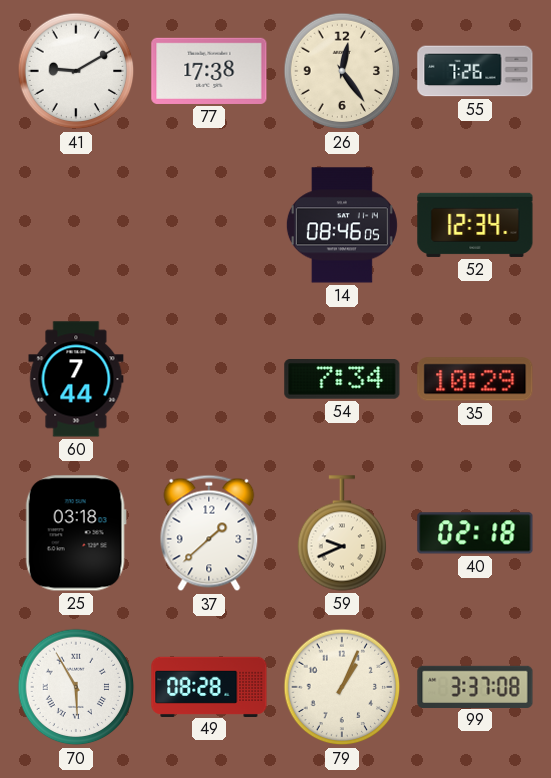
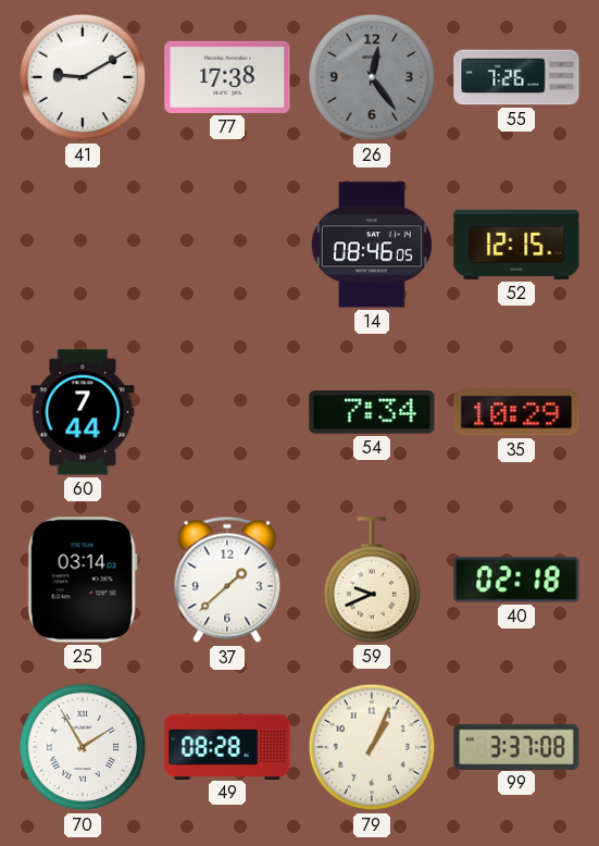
26 dial: cream -> grey (372, 77)
52: 12:34 -> 12:15 (516, 245)
25: 03:18 -> 03:14 (83, 580)
70: 5:55 -> 1:55 (83, 747)
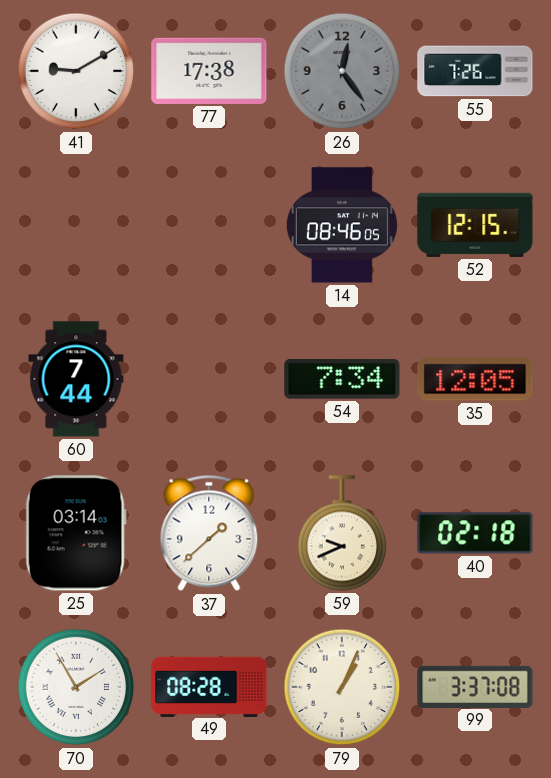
35: 10:29 -> 12:05 (475, 379)
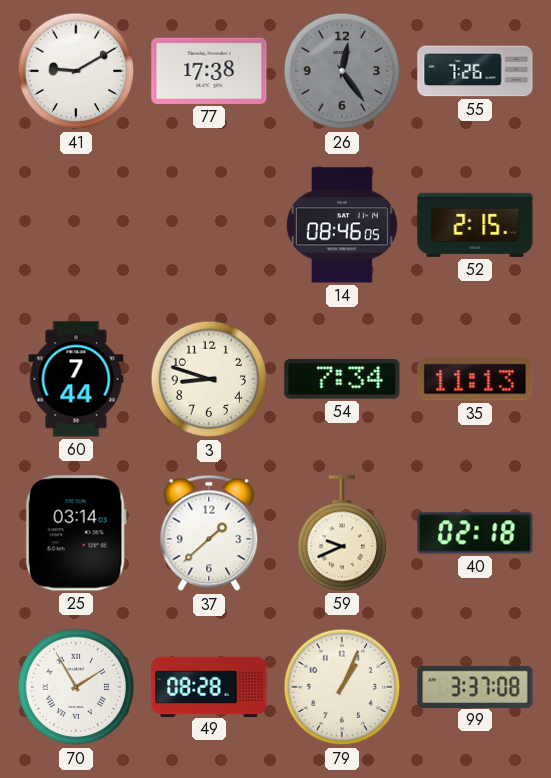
52: 12:15 -> 2:15 (475, 225)
3: none -> 8:48 (209, 379)
35: 12:05 -> 11:13 (475, 379)
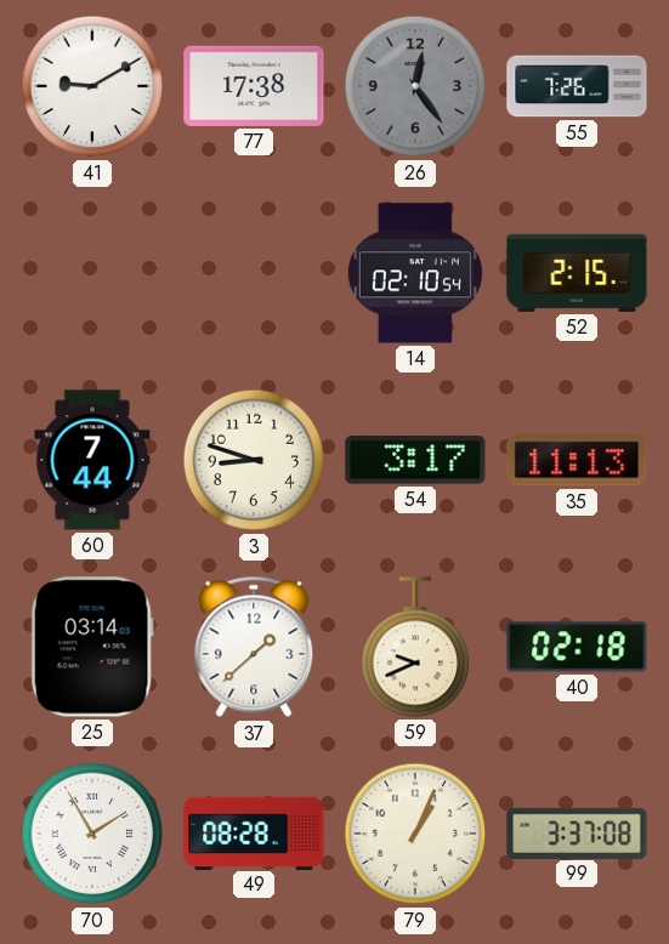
14: 08:46 -> 02:10 (415, 273)
54: 7:34 -> 3:17 (415, 460)
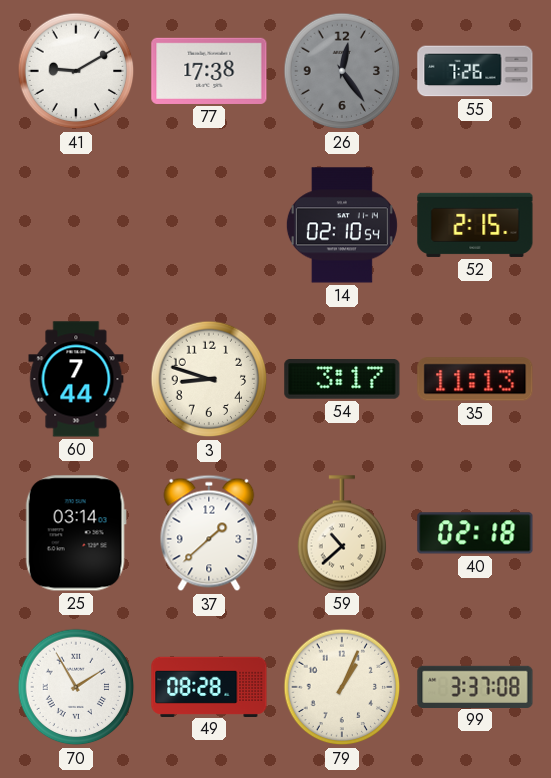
59: 9:41 -> 10:38 (342, 533)
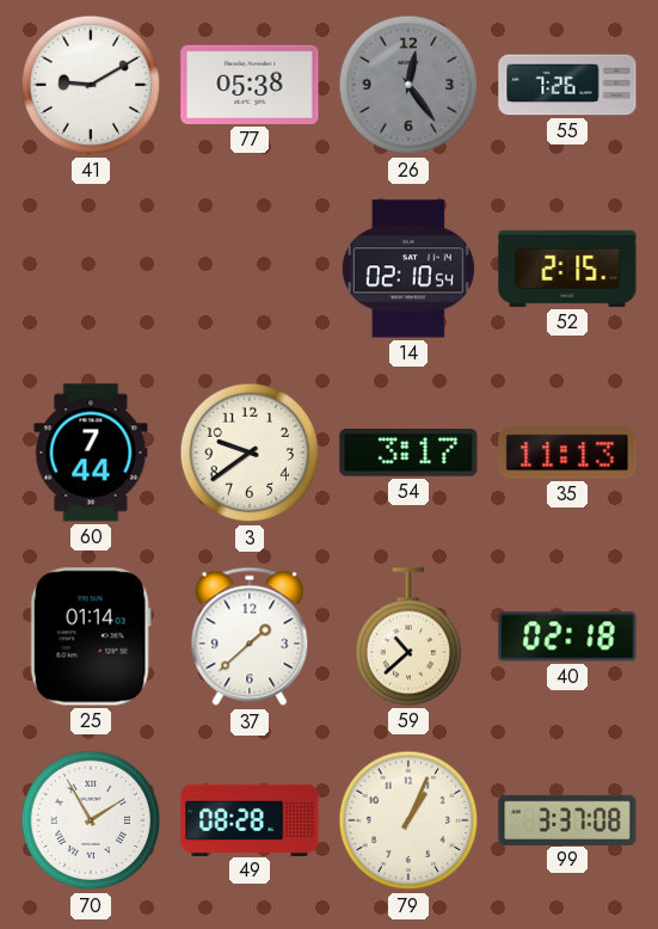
77: 17:38 -> 05:38 (250, 85)
3: 8:48 -> 9:39 (250, 453)
25: 03:14 -> 01:14 (91, 636)
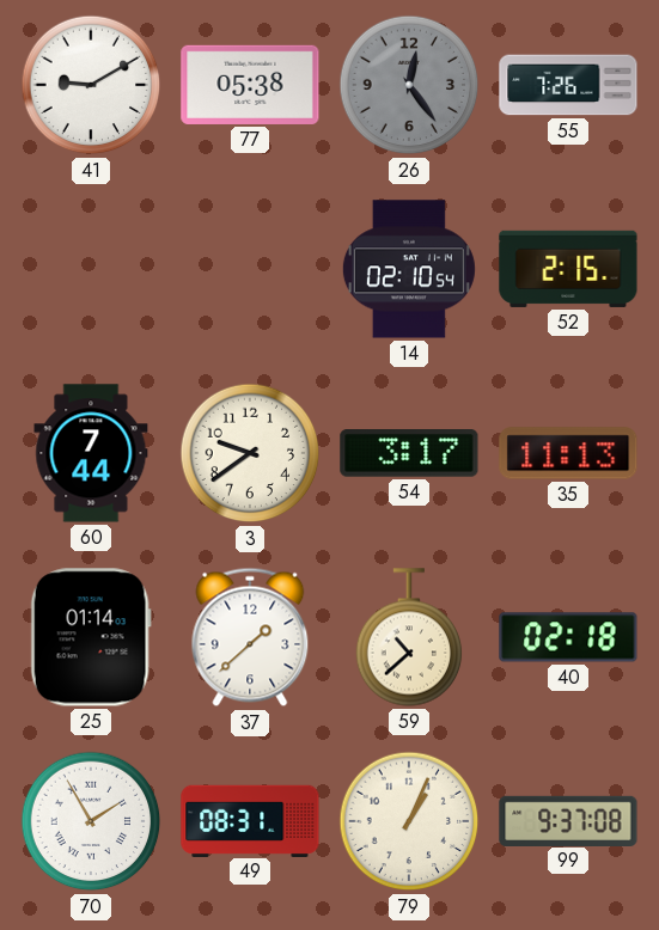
49: 08:28 -> 08:31 (250, 820)
99: 3:37 -> 9:37 (568, 820)
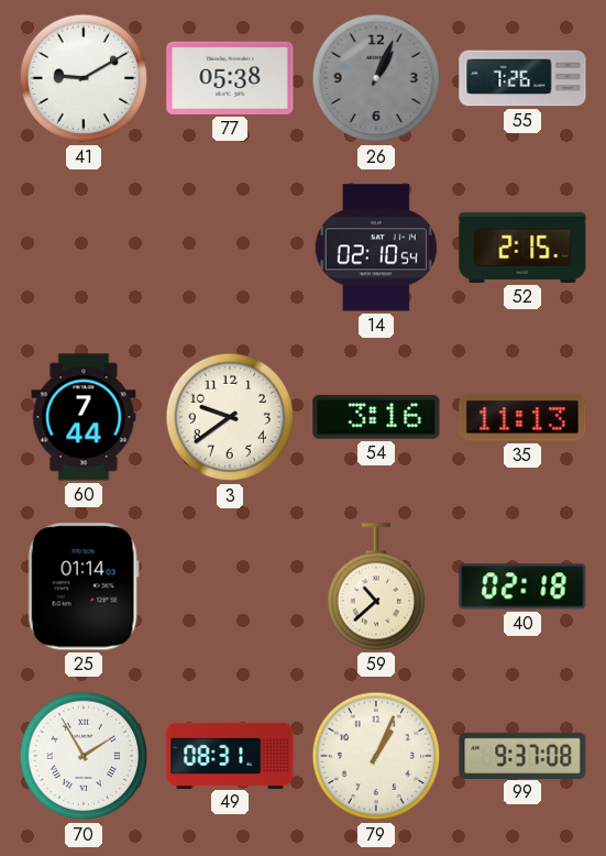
26: 12:24 -> 1:04 (376, 78)
54: 3:17 -> 3:16 (376, 417)
37: 1:38 -> none (250, 637)
